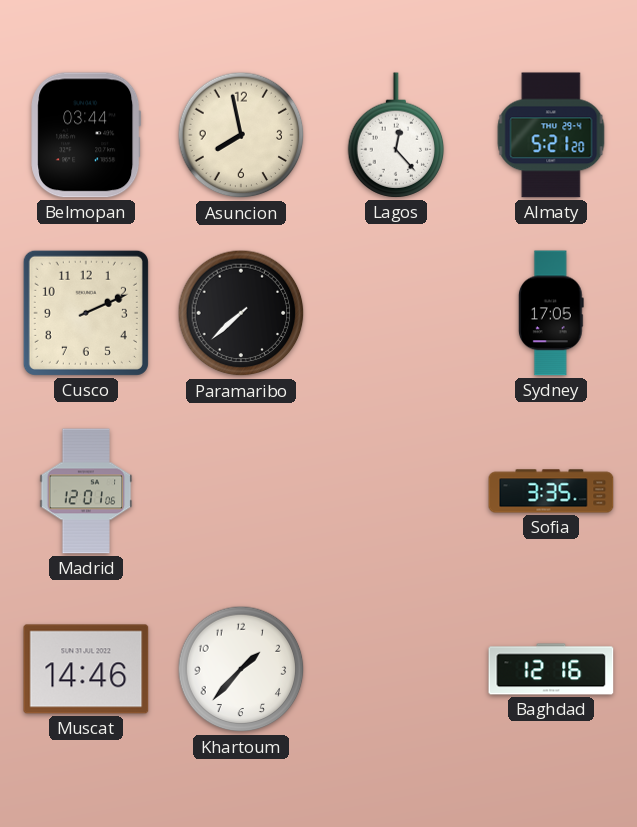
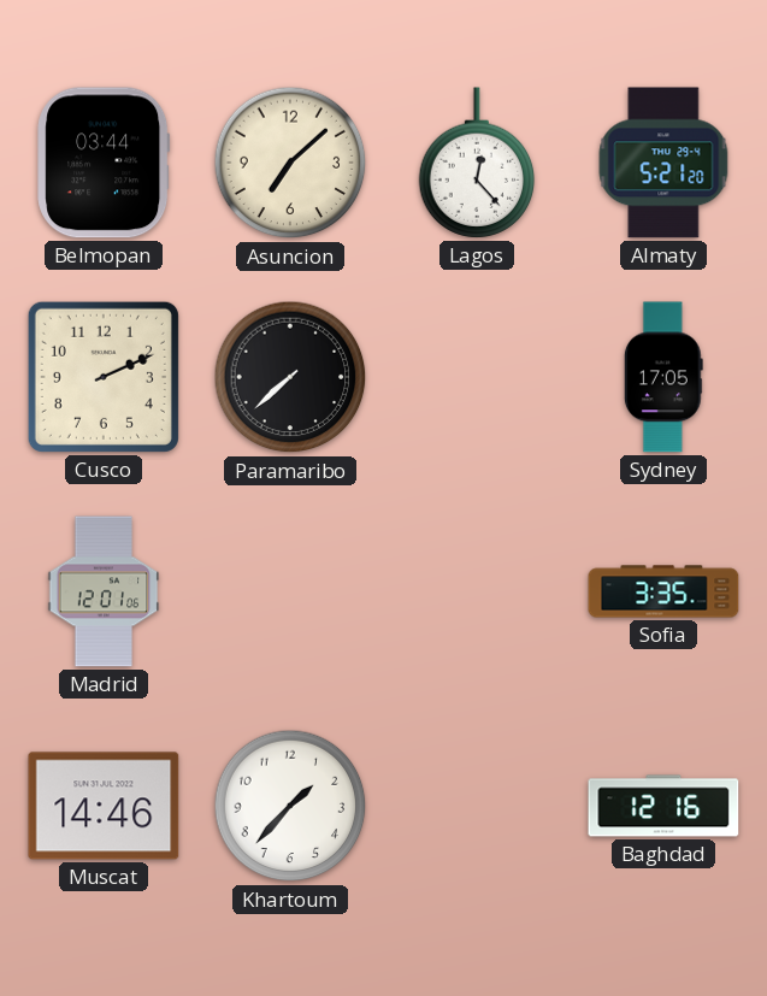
Asuncion: 7:58 -> 7:08 (290, 163)
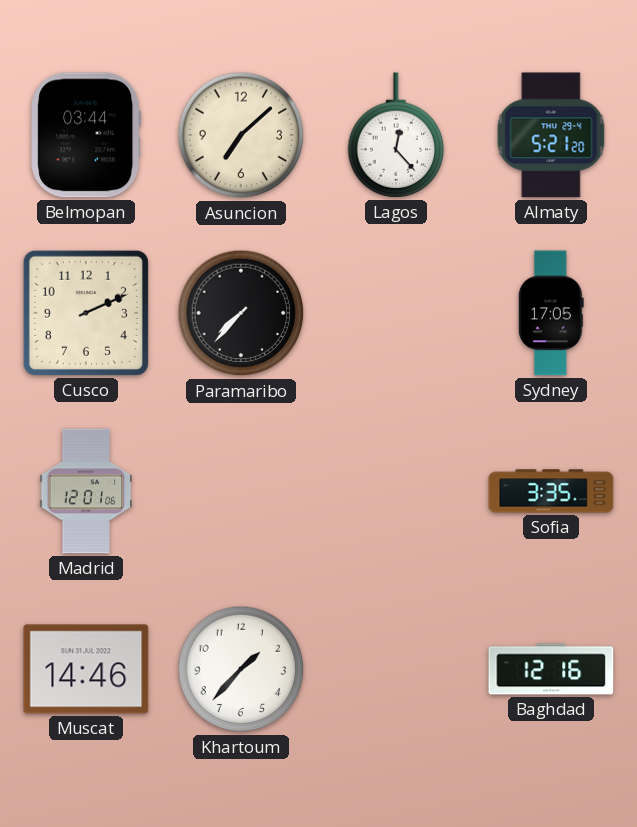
Paramaribo: 7:38 -> 7:37 (241, 313)
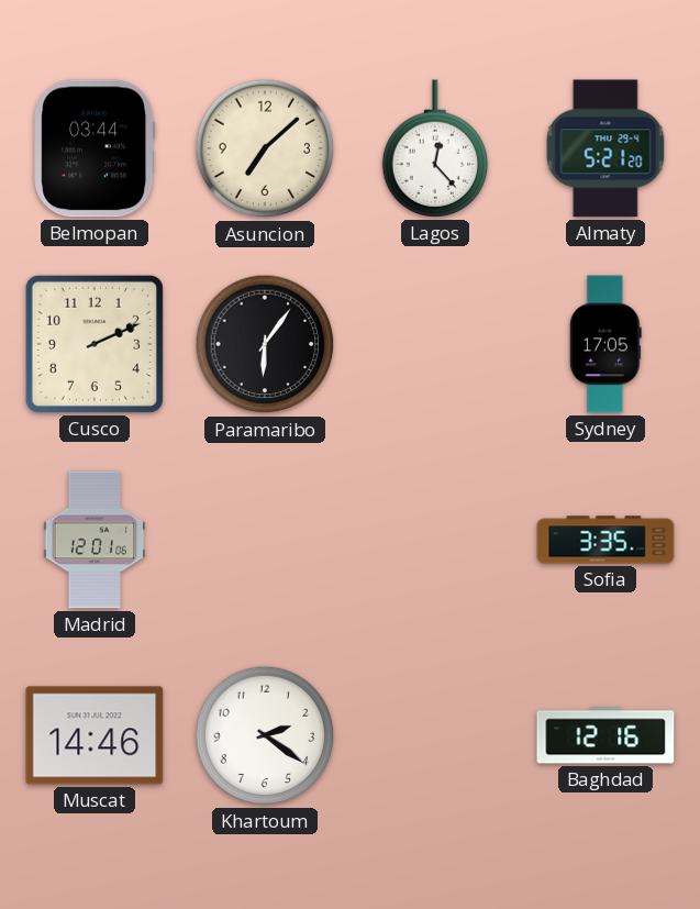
Paramaribo: 7:37 -> 6:06 (265, 344)
Khartoum: 1:37 -> 2:21 (265, 735)
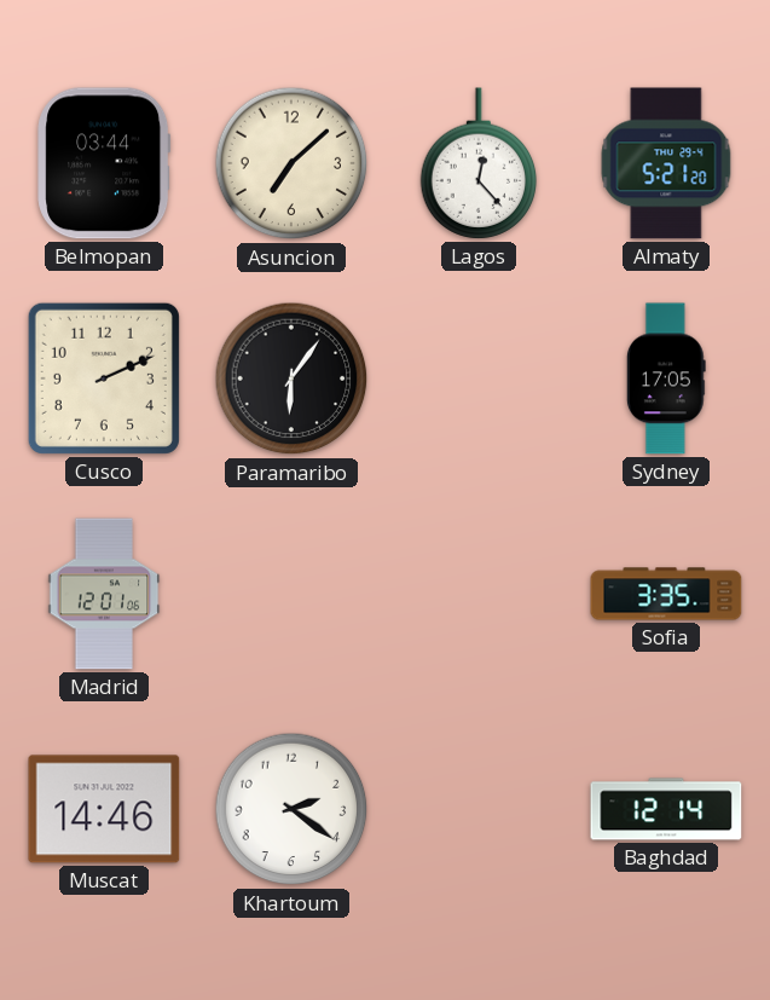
Baghdad: 12:16 -> 12:14 (666, 809)
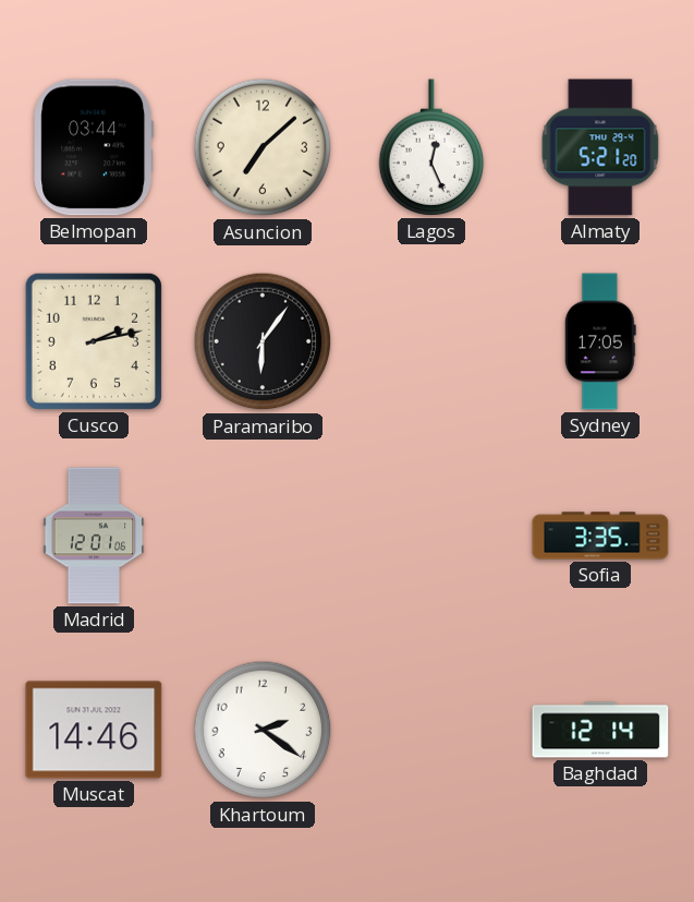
Lagos: 12:23 -> 12:26 (431, 147)
Cusco: 2:11 -> 2:13 (94, 341)
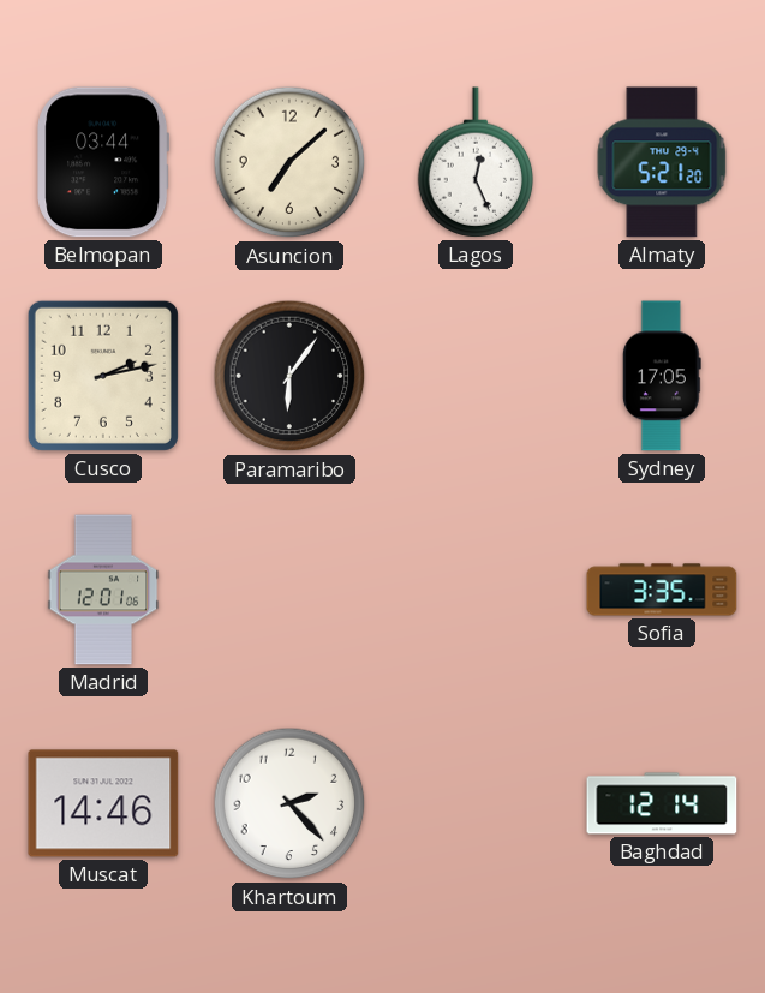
Khartoum: 2:21 -> 2:23 (289, 803)
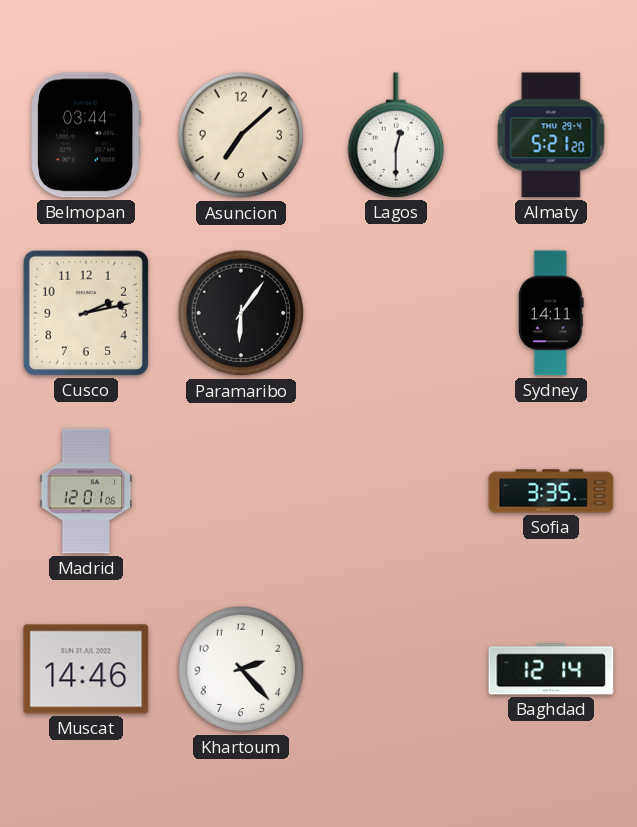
Lagos: 12:26 -> 12:30 (396, 135)
Sydney: 17:05 -> 14:11 (551, 313)
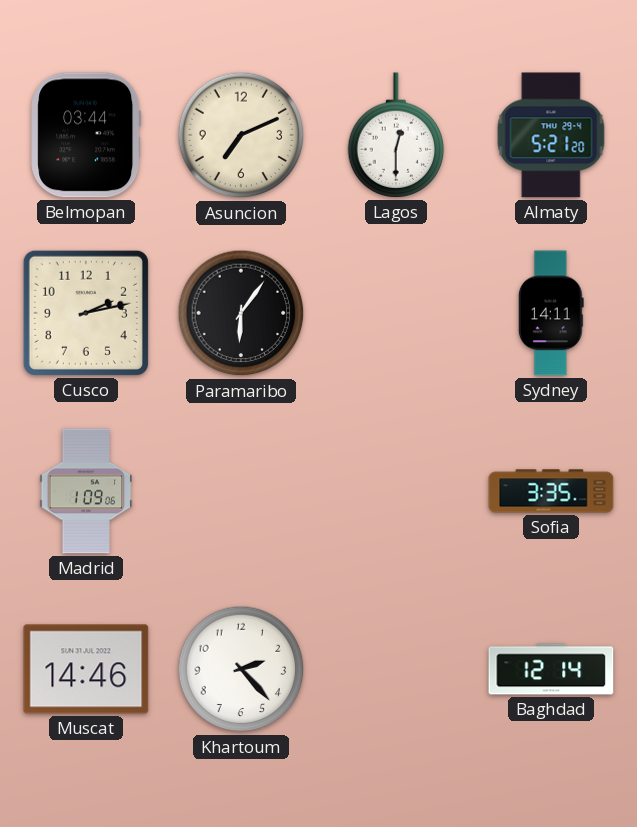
Asuncion: 7:08 -> 7:11 (241, 135)
Madrid: 12:01 -> 1:09 (86, 491)
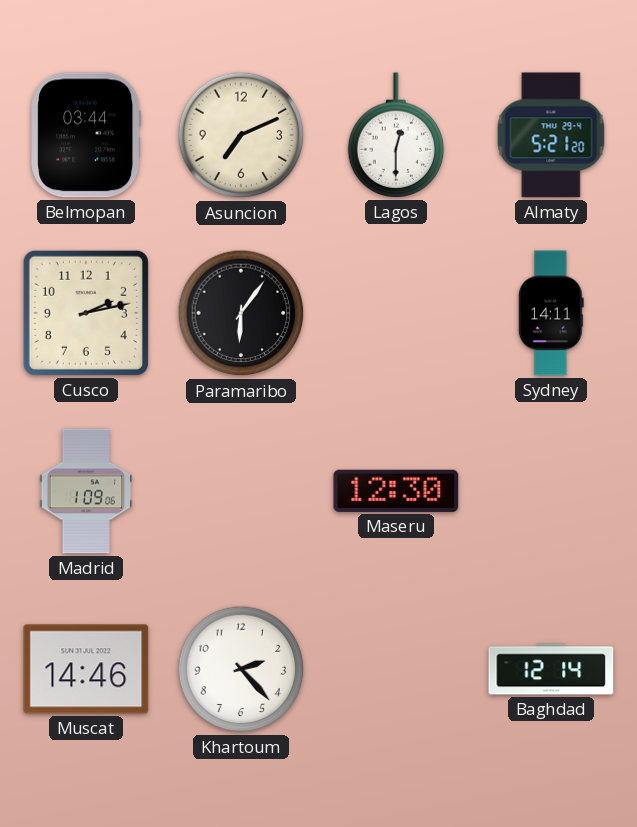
Maseru: none -> 12:30 (396, 491)
Sofia: 3:35 -> none (551, 491)
